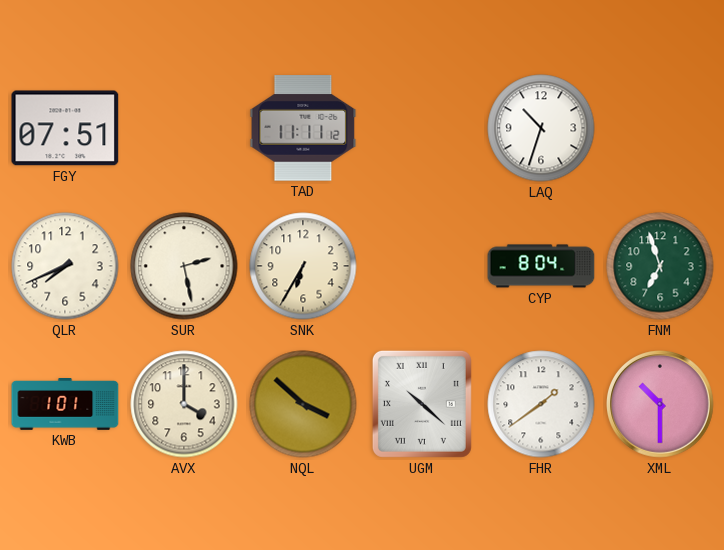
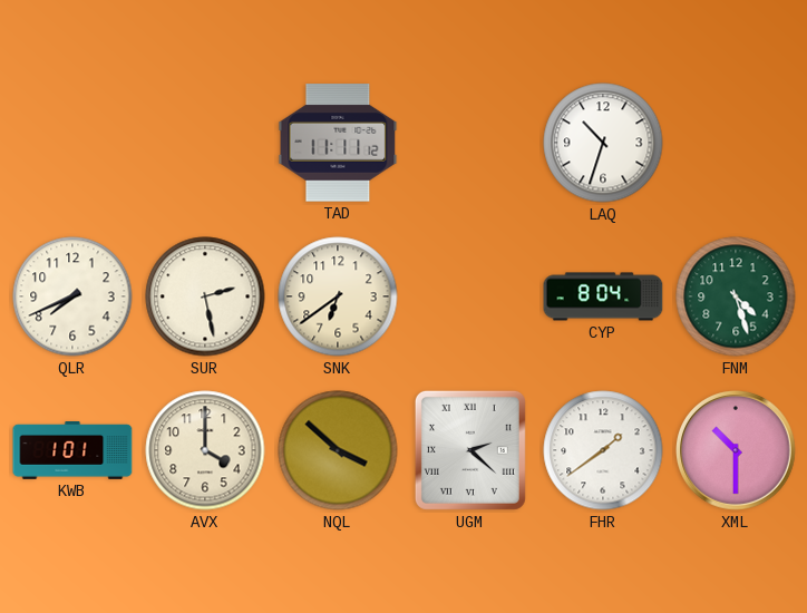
FGY: 07:51 -> none (65, 128)
SNK: 6:35 -> 6:39 (338, 296)
FNM: 6:57 -> 4:27 (736, 296)
UGM: 10:22 -> 2:22 (470, 450)
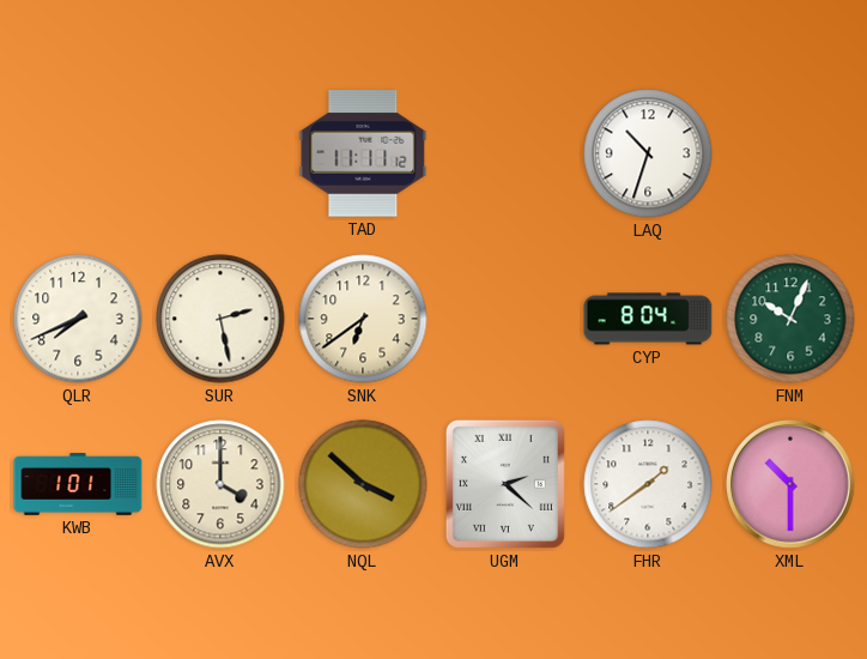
FNM: 4:27 -> 10:04 (790, 319)
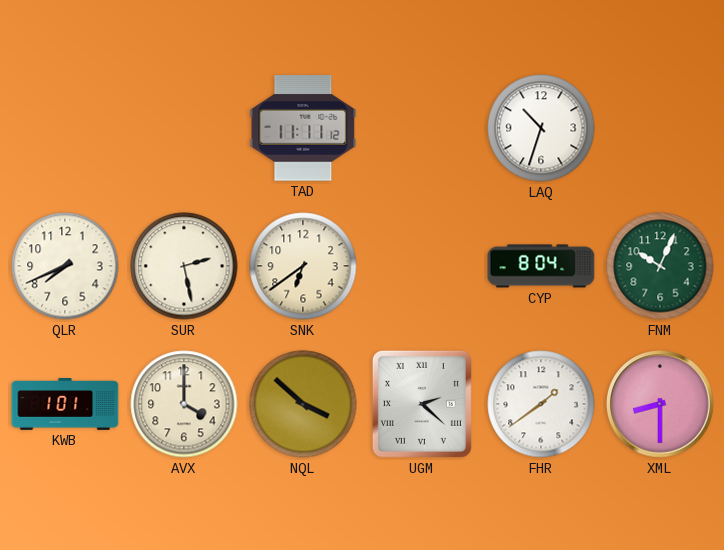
XML: 10:30 -> 8:30 (661, 405)
